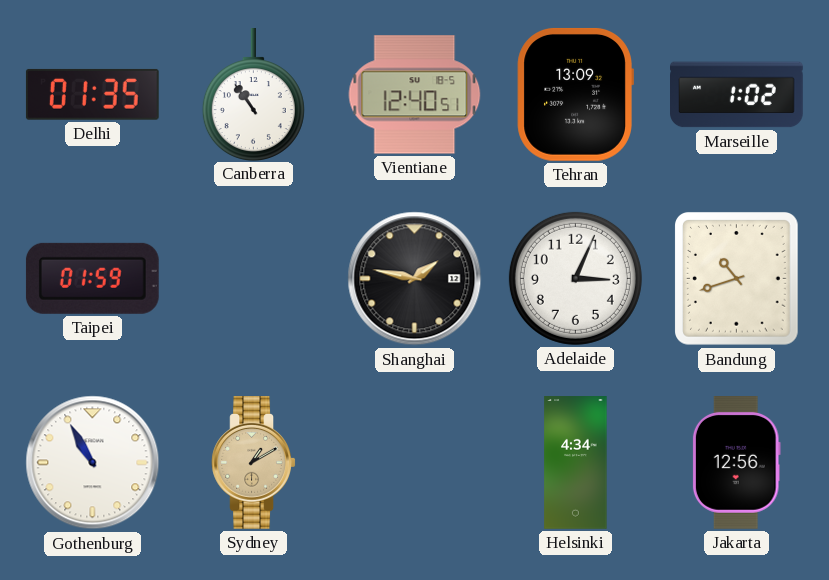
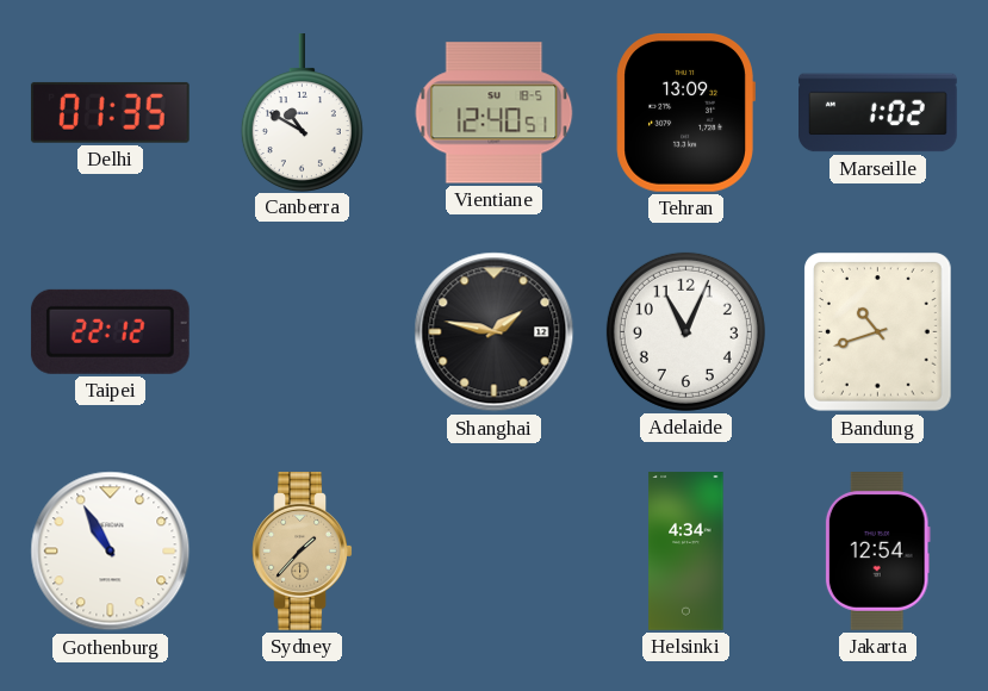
Canberra: 10:54 -> 10:50 (302, 113)
Taipei: 01:59 -> 22:12 (110, 331)
Adelaide: 3:04 -> 11:04 (685, 331)
Sydney: 1:10 -> 1:37 (303, 552)
Jakarta: 12:56 -> 12:54 (877, 552)
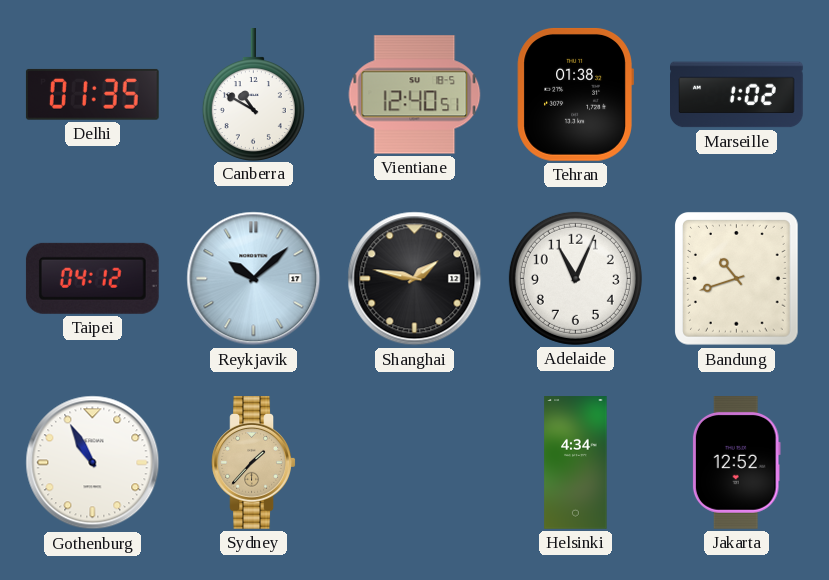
Tehran: 13:09 -> 01:38 (575, 94)
Taipei: 22:12 -> 04:12 (92, 278)
Reykjavik: none -> 10:08 (254, 279)
Jakarta: 12:54 -> 12:52 (736, 463)
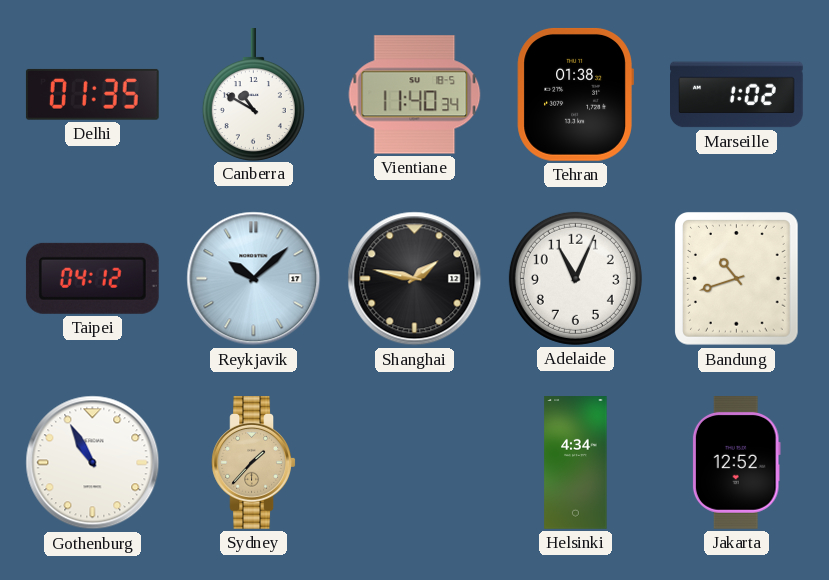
Vientiane: 12:40 -> 11:40 (415, 95)
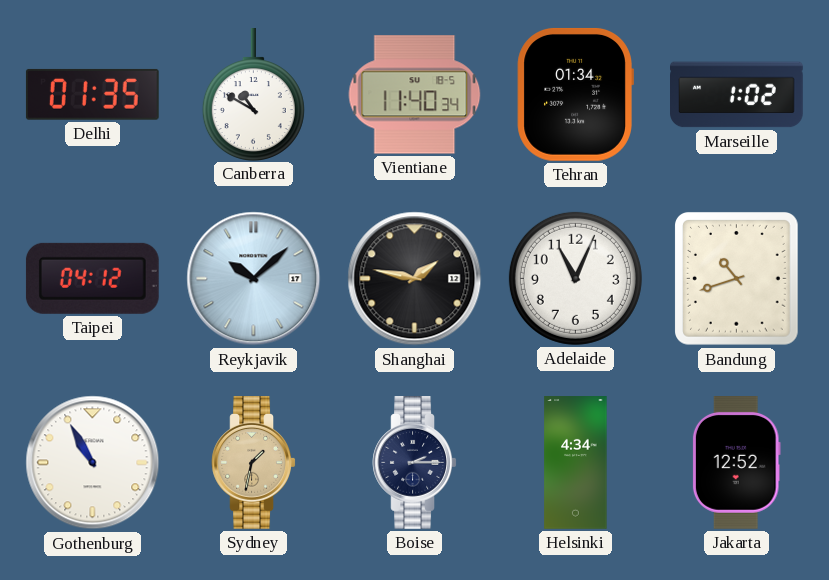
Tehran: 01:38 -> 01:34 (575, 94)
Sydney: 1:37 -> 1:32 (254, 463)
Boise: none -> 2:15 (415, 463)
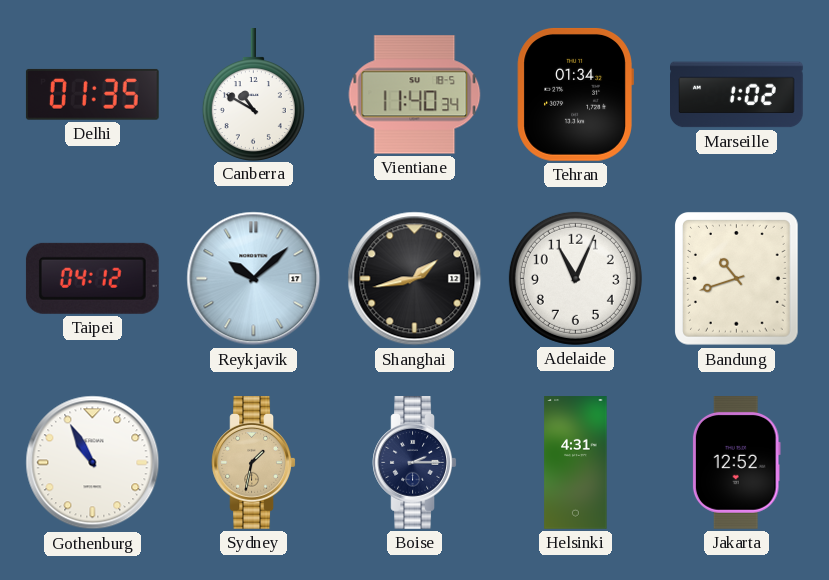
Shanghai: 1:47 -> 1:43 (415, 279)
Helsinki: 4:34 -> 4:31 (576, 463)
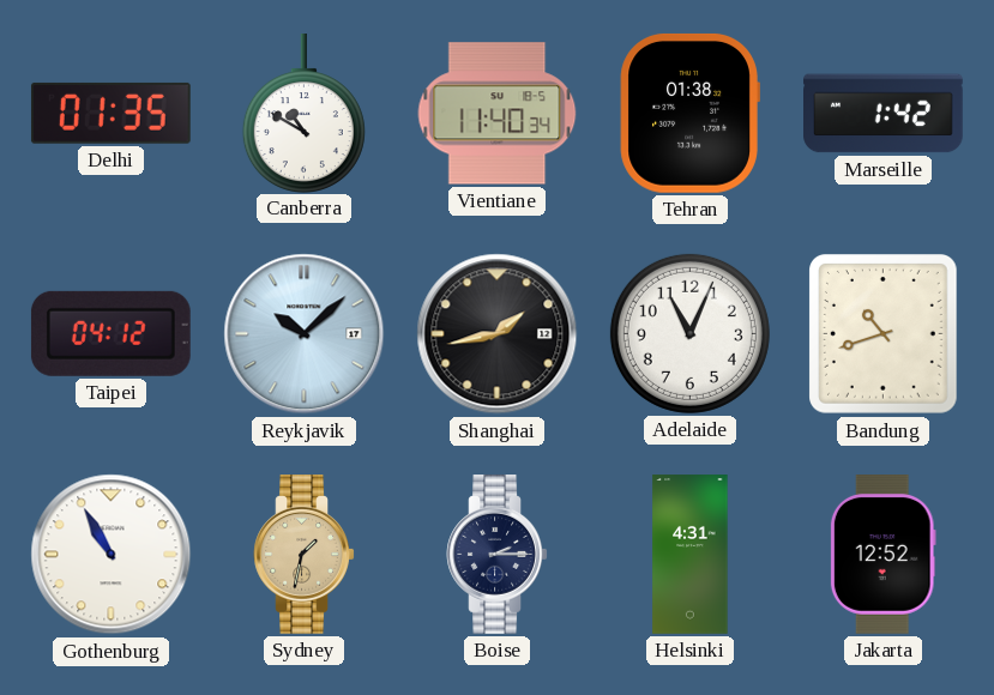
Tehran: 01:34 -> 01:38 (689, 113)
Marseille: 1:02 -> 1:42 (884, 114)
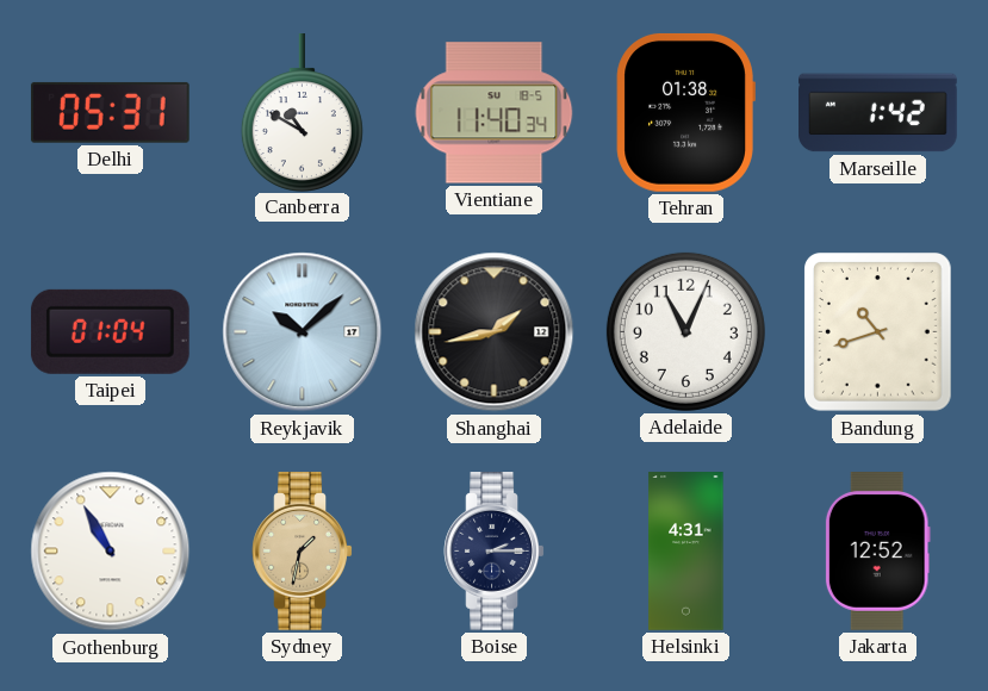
Delhi: 01:35 -> 05:31 (110, 112)
Taipei: 04:12 -> 01:04 (110, 331)
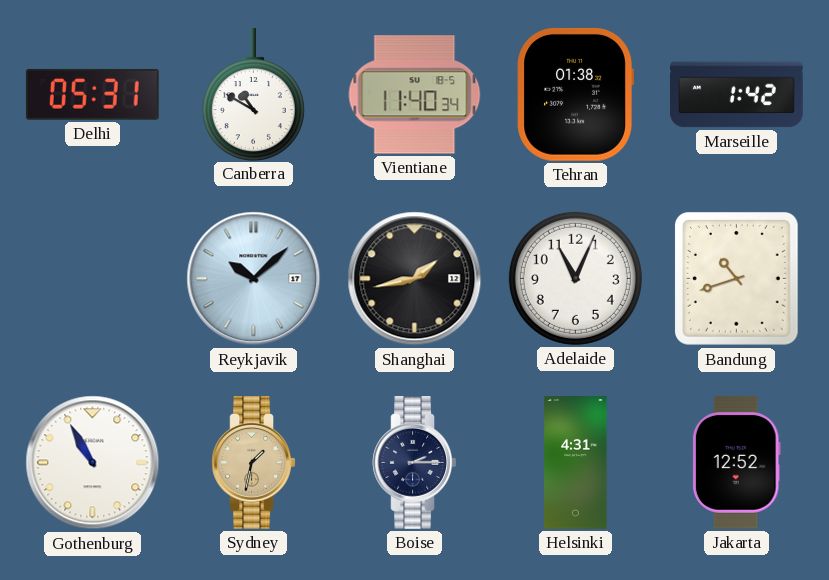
Taipei: 01:04 -> none (110, 331)
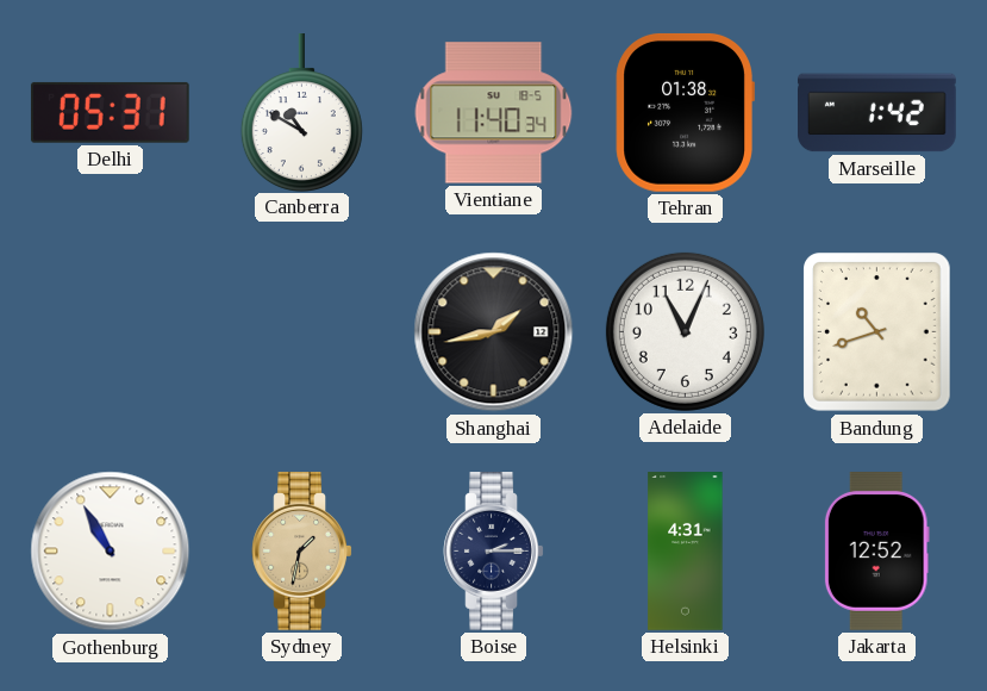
Reykjavik: 10:08 -> none (254, 279)
